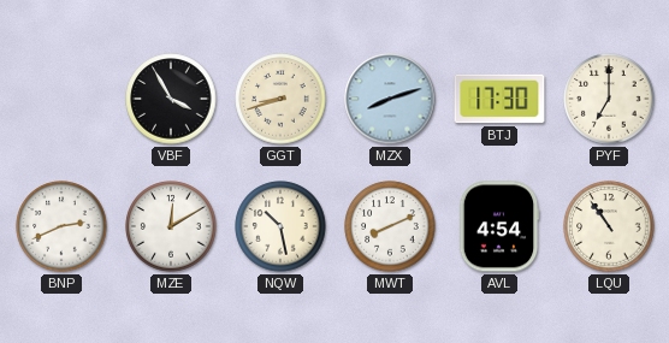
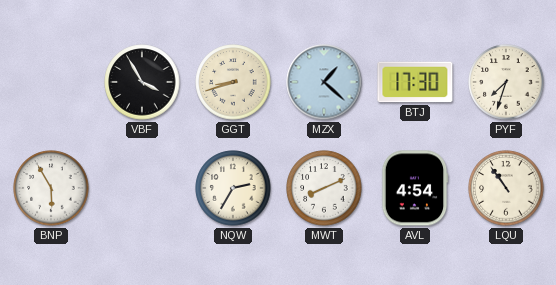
MZX: 8:12 -> 1:22 (324, 82)
PYF: 7:00 -> 7:33 (506, 82)
BNP: 2:41 -> 5:55 (51, 188)
MZE: 12:10 -> none (171, 226)
NQW: 10:28 -> 2:35 (233, 188)
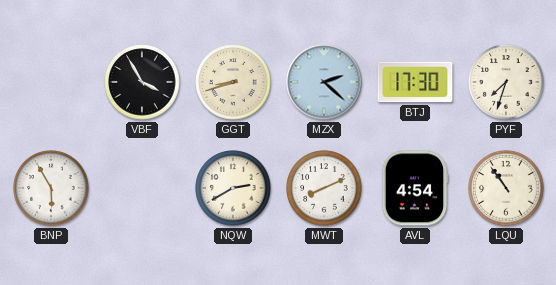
MZX: 1:22 -> 2:22 (324, 82)
NQW: 2:35 -> 2:40 (233, 188)
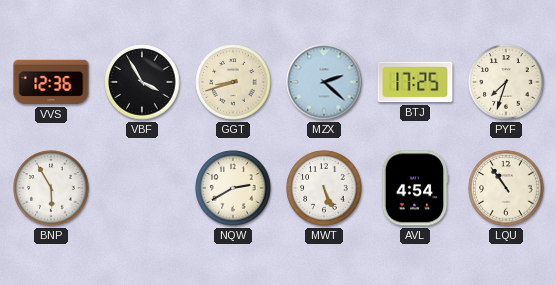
VVS: none -> 12:36 (51, 82)
BTJ: 17:30 -> 17:25 (415, 82)
MWT: 8:11 -> 5:26 (324, 188)
